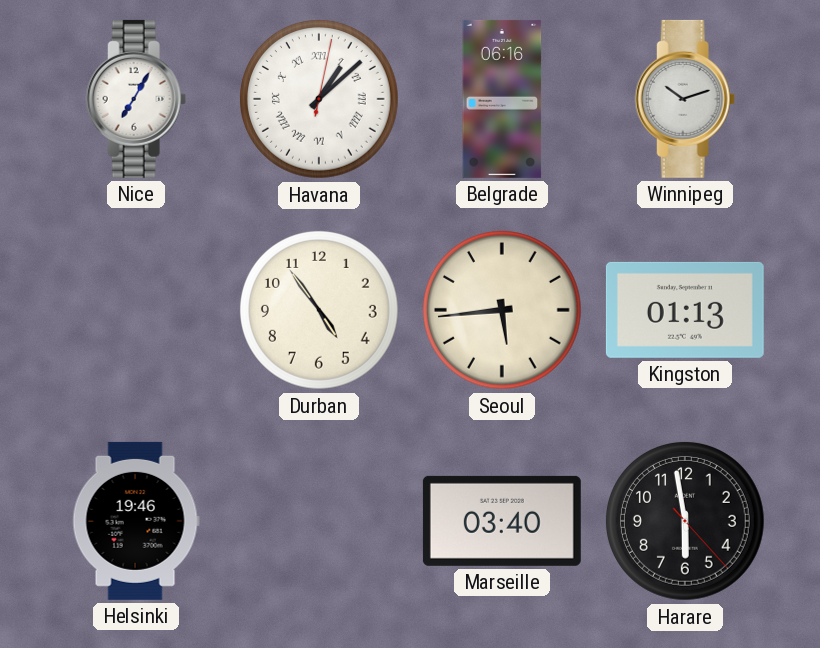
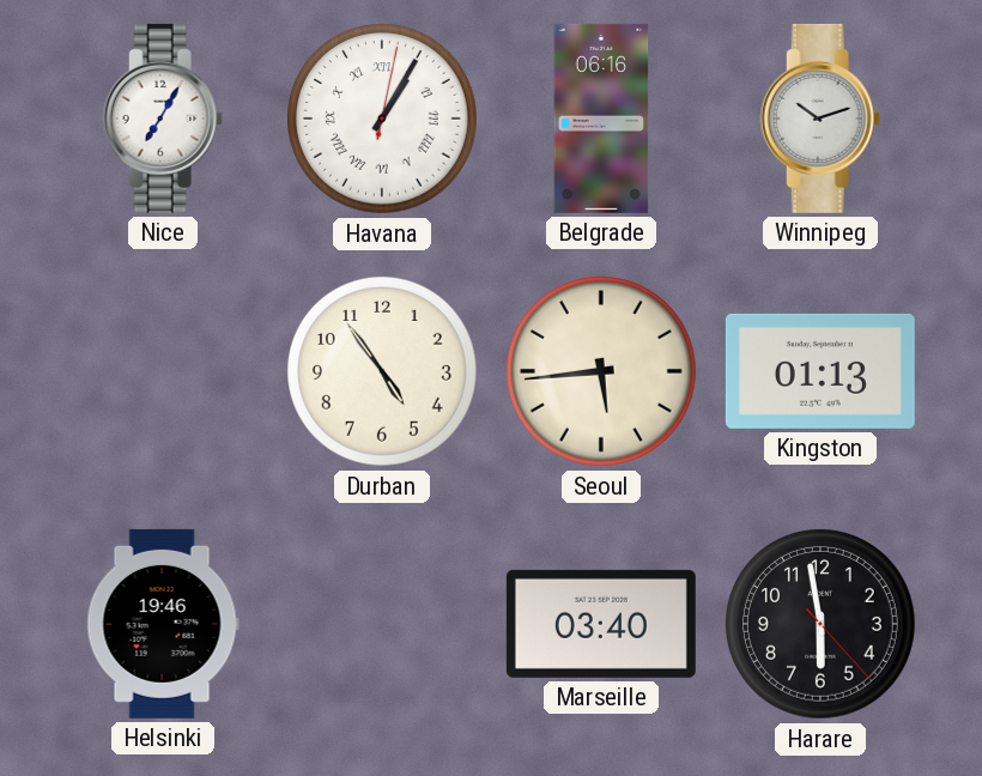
Havana: 1:08 -> 1:05 (382, 119)
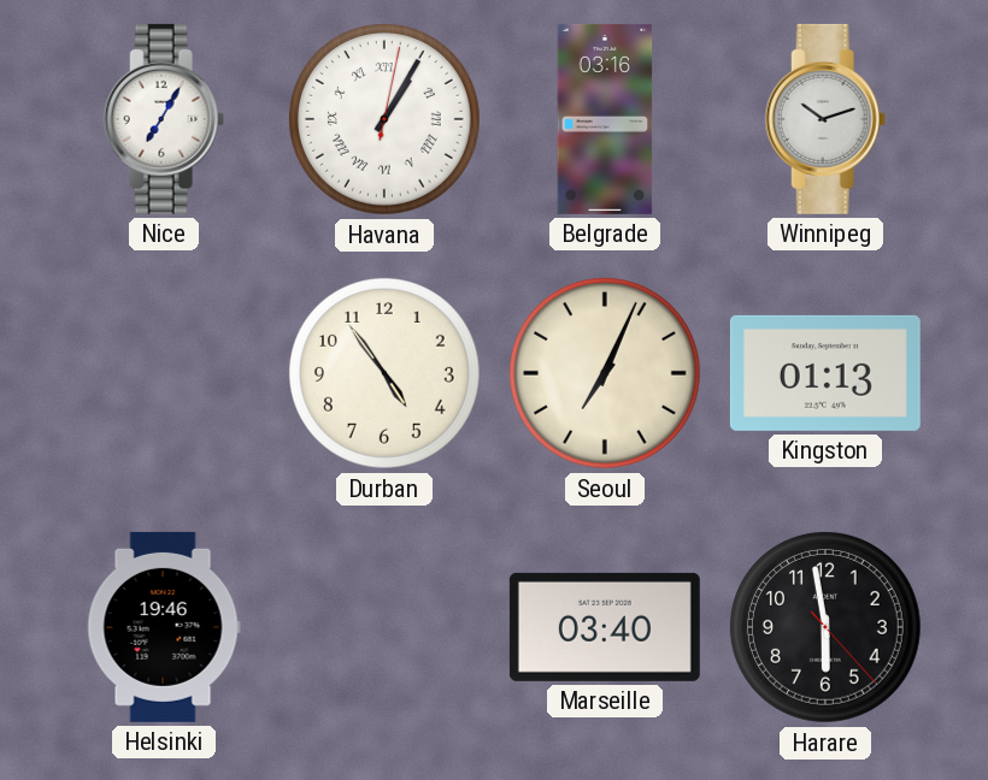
Belgrade: 06:16 -> 03:16 (605, 119)
Seoul: 5:44 -> 7:04 (605, 373)
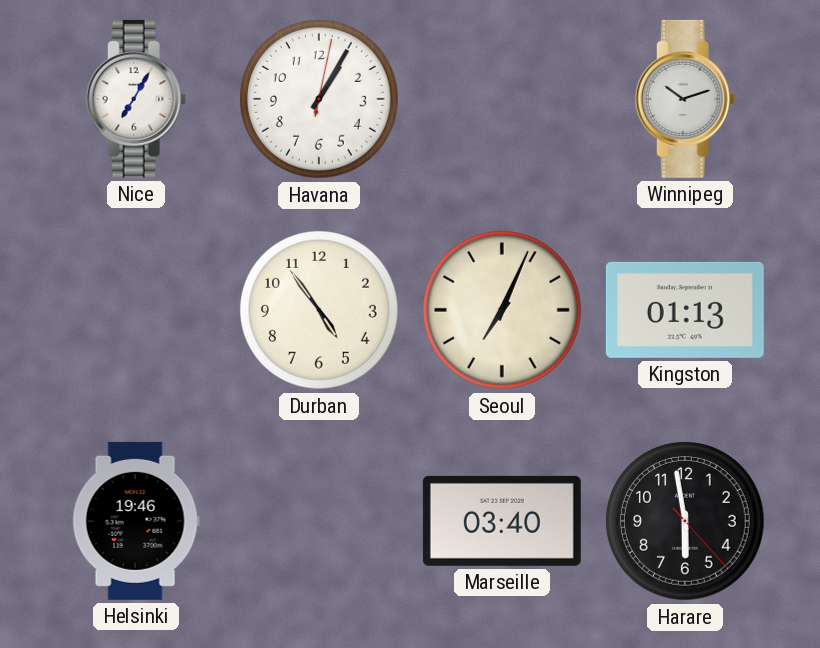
Havana numerals: Roman -> Arabic (319, 99)
Belgrade: 03:16 -> none (605, 119)
